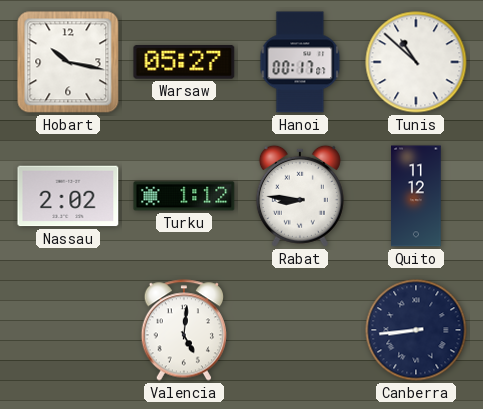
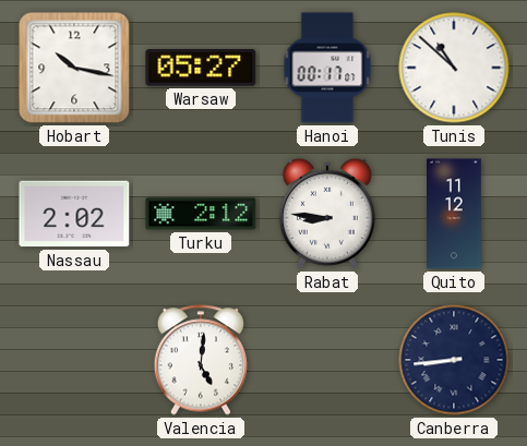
Turku: 1:12 -> 2:12 (201, 214)
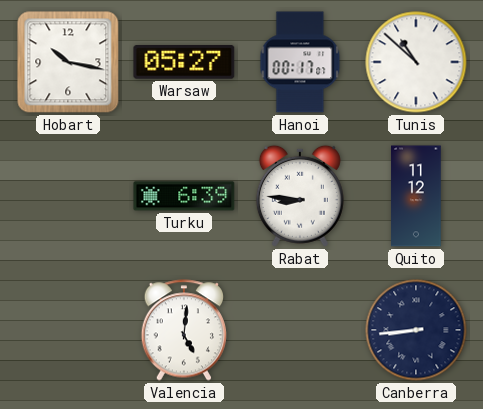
Nassau: 2:02 -> none (74, 214)
Turku: 2:12 -> 6:39 (184, 196)
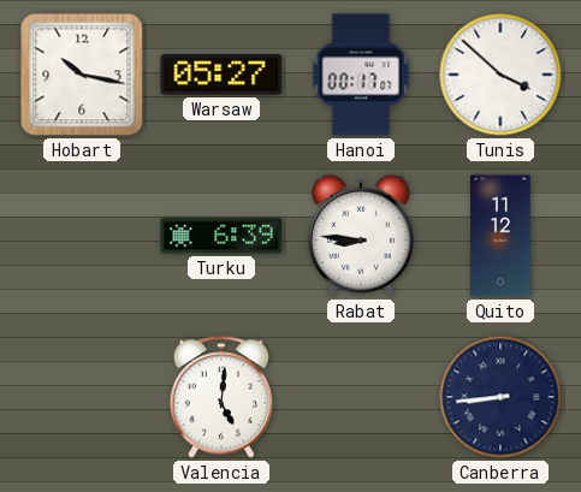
Tunis: 10:52 -> 3:52 (500, 75)
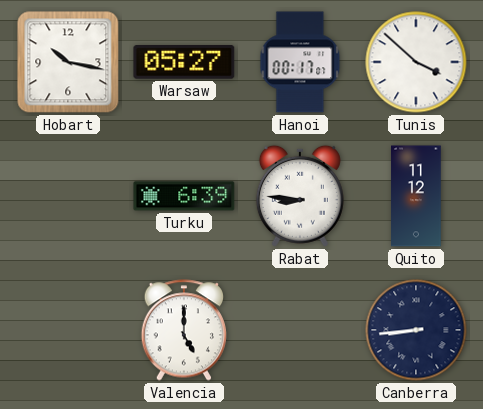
Valencia: 5:01 -> 5:00 (183, 330)
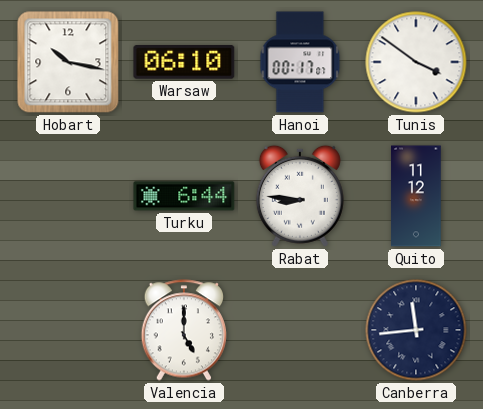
Warsaw: 05:27 -> 06:10 (184, 63)
Tunis: 3:52 -> 3:51 (416, 62)
Turku: 6:39 -> 6:44 (184, 196)
Canberra: 8:44 -> 11:44 (416, 330)
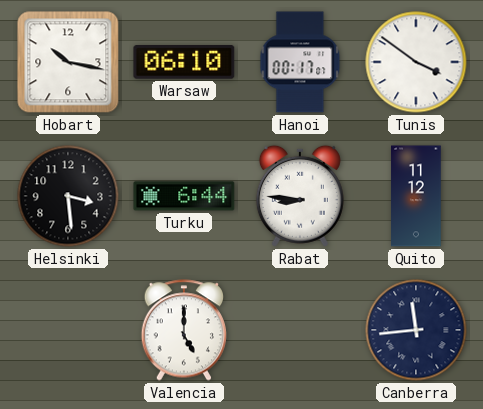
Helsinki: none -> 3:29 (68, 196)
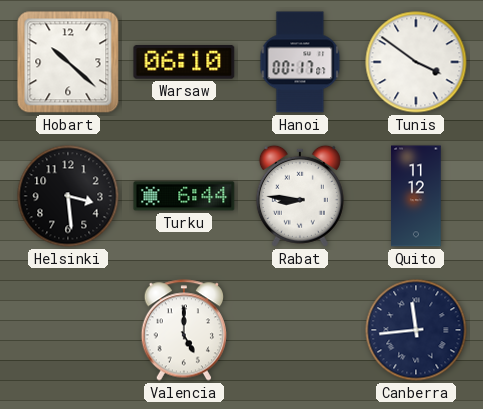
Hobart: 10:17 -> 10:22 (68, 62)
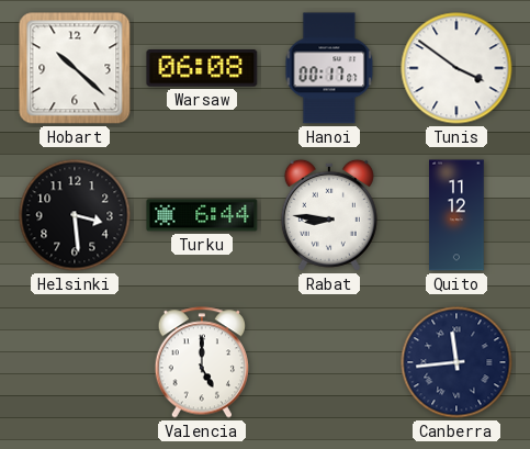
Warsaw: 06:10 -> 06:08 (202, 69)
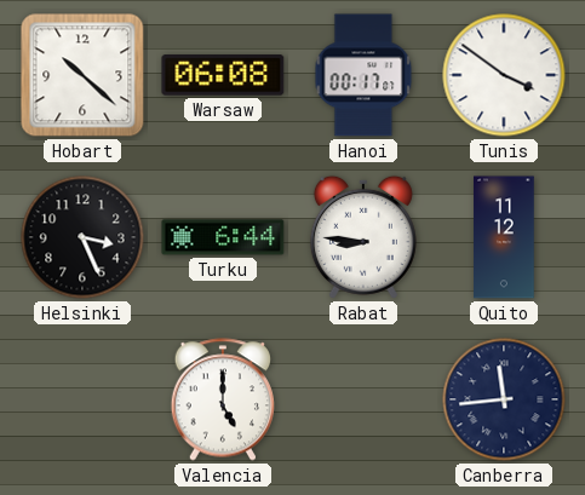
Helsinki: 3:29 -> 3:26 (82, 237)
